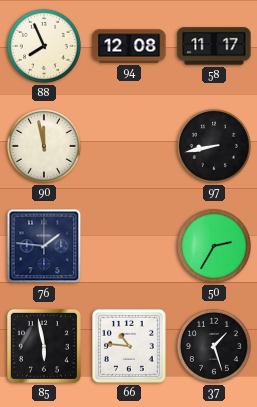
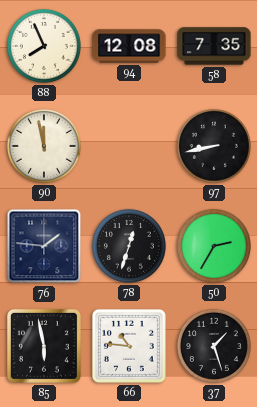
58: 11:17 -> 7:35 (214, 46)
78: none -> 12:33 (129, 246)
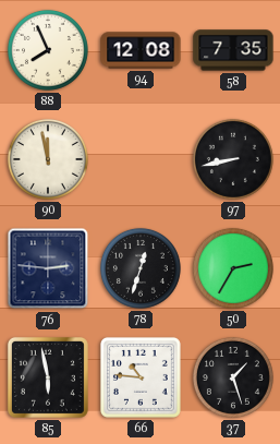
76: 1:46 -> 2:46 (48, 268)
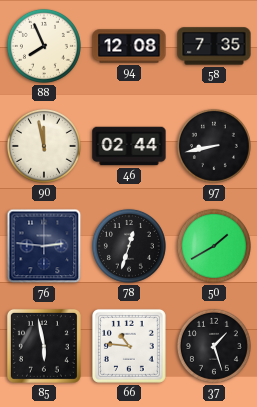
46: none -> 02:44 (129, 146)
50: 2:35 -> 1:40 (214, 246)
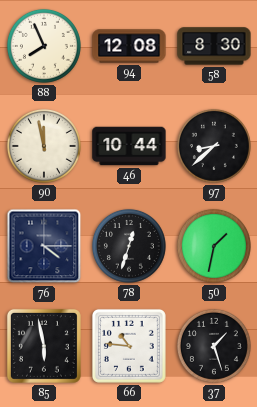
58: 7:35 -> 8:30 (214, 46)
46: 02:44 -> 10:44 (129, 146)
97: 8:43 -> 8:38 (214, 146)
76: 2:46 -> 4:15 (44, 246)
50: 1:40 -> 1:32 (214, 246)
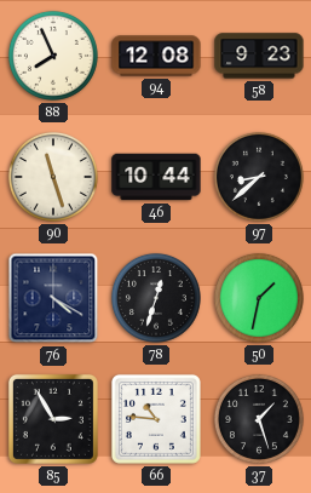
58: 8:30 -> 9:23 (259, 56)
90: 11:58 -> 11:27 (53, 177)
76: 4:15 -> 4:20 (53, 298)
85: 5:58 -> 2:55 (53, 419)
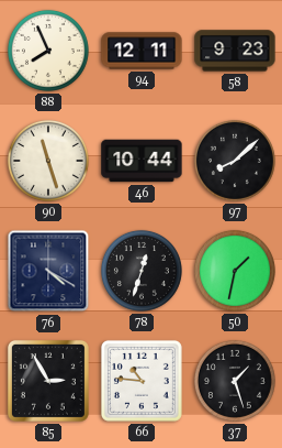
94: 12:08 -> 12:11 (142, 51)
97: 8:38 -> 8:08 (235, 161)
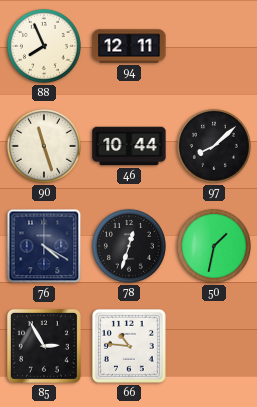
58: 9:23 -> none (235, 51)
37: 1:27 -> none (235, 381)
